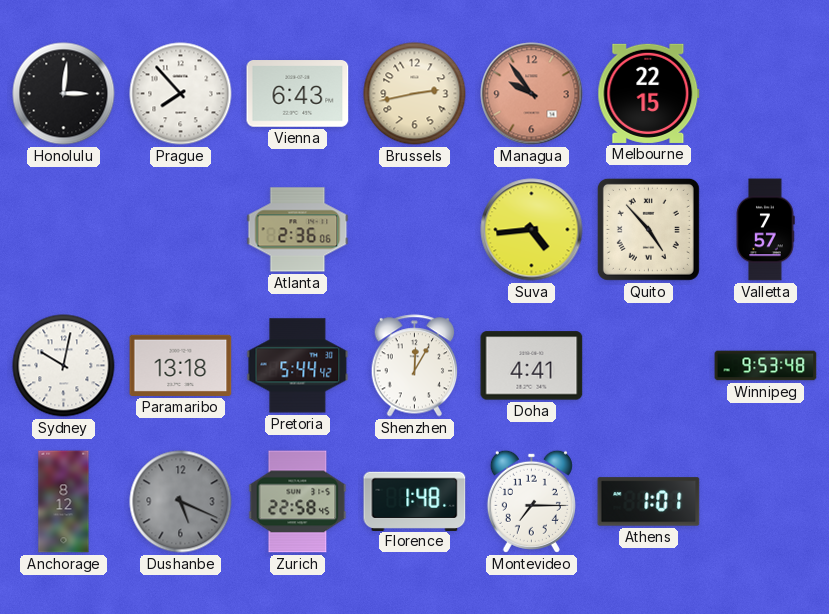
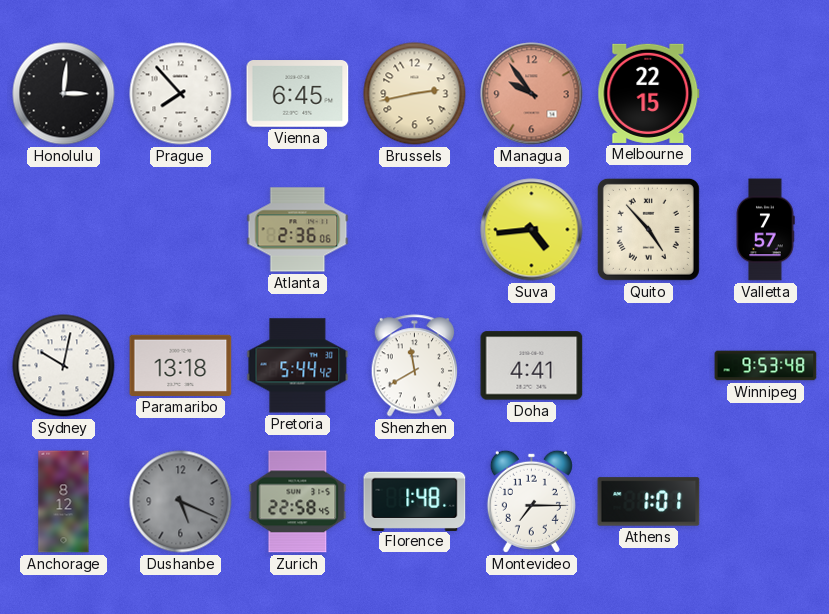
Vienna: 6:43 -> 6:45 (298, 94)
Shenzhen: 12:05 -> 11:40 (415, 366)
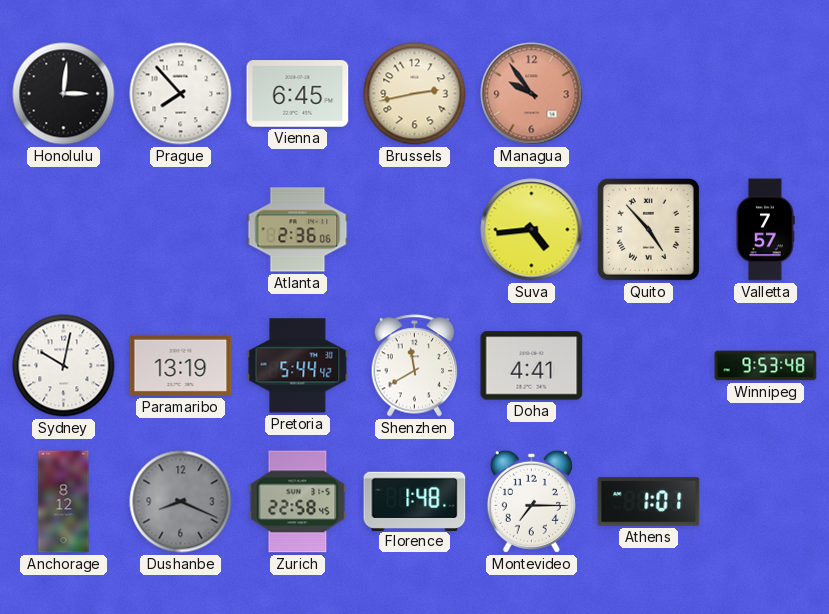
Melbourne: 22:15 -> none (649, 93)
Paramaribo: 13:18 -> 13:19 (181, 365)
Dushanbe: 5:19 -> 8:19 (181, 502)
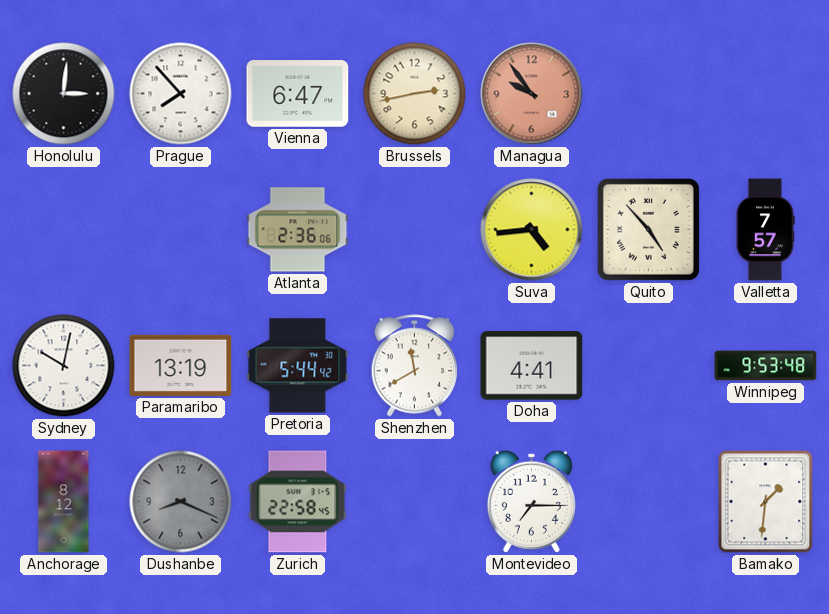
Vienna: 6:45 -> 6:47 (298, 94)
Florence: 1:48 -> none (415, 501)
Athens: 1:01 -> none (649, 502)
Bamako: none -> 1:31 (766, 502)
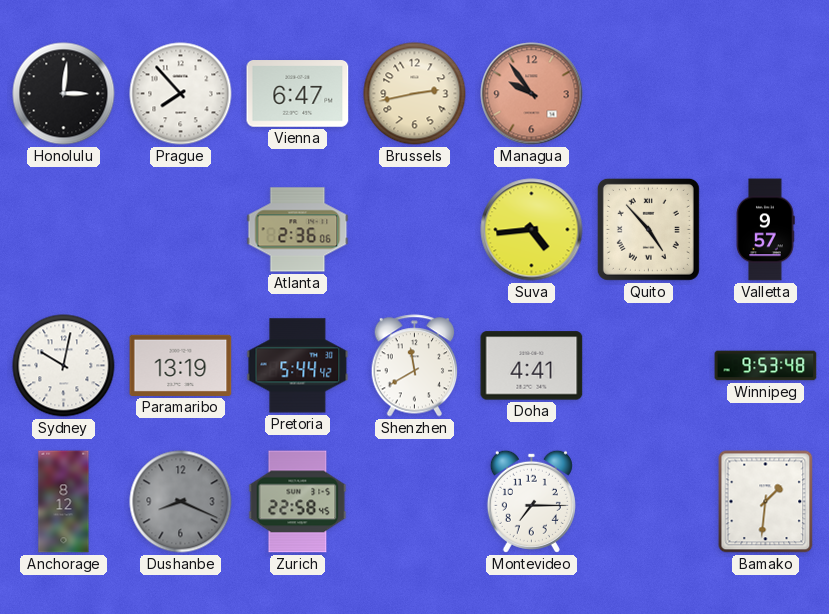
Valletta: 7:57 -> 9:57 (765, 230)
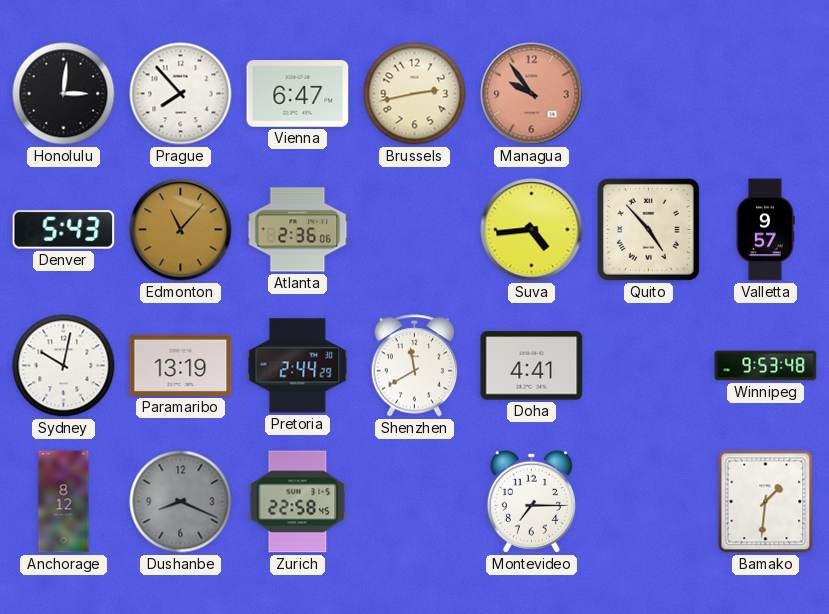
Denver: none -> 5:43 (64, 230)
Edmonton: none -> 11:07 (181, 230)
Pretoria: 5:44 -> 2:44 (298, 366)
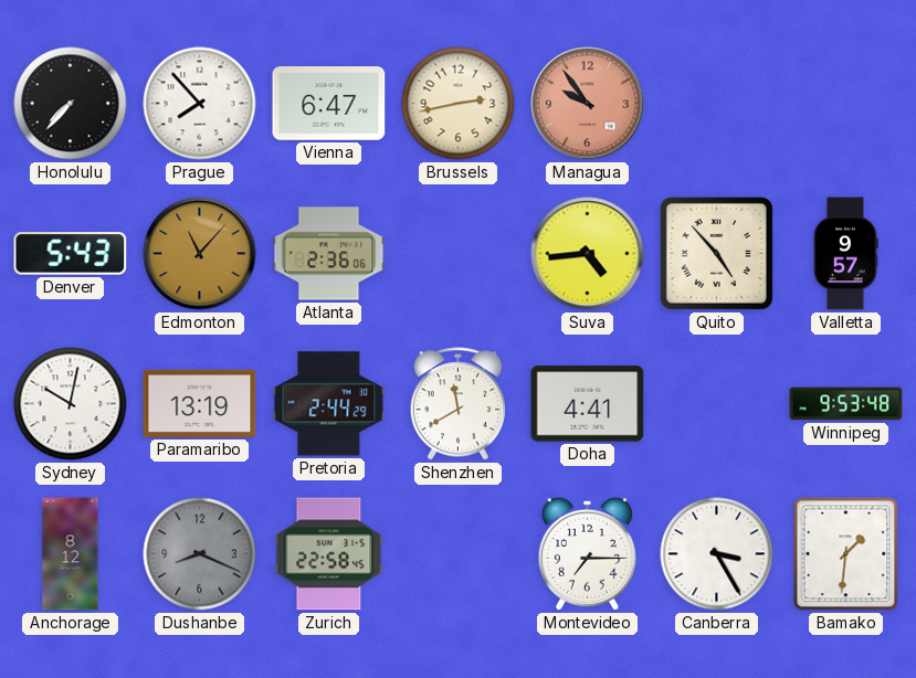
Honolulu: 3:01 -> 7:37 (71, 104)
Canberra: none -> 3:25 (717, 554)
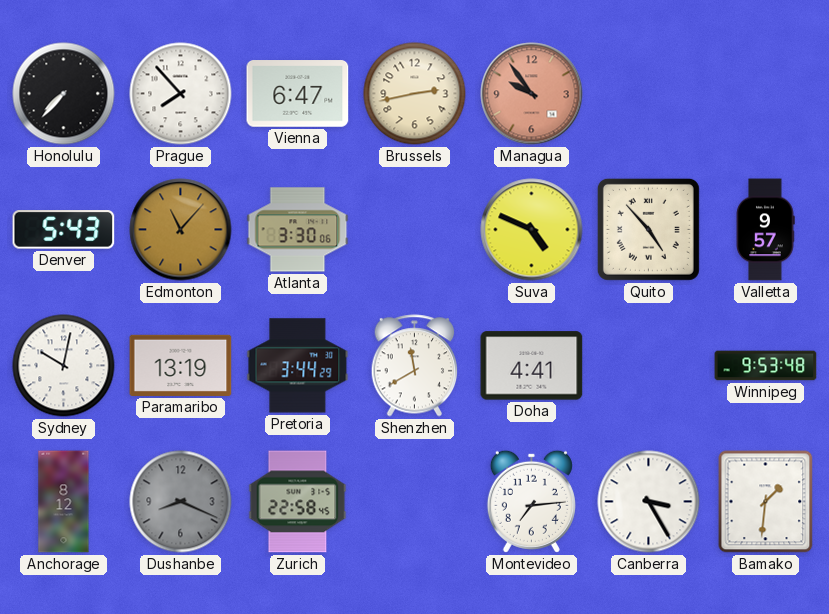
Atlanta: 2:36 -> 3:30 (298, 230)
Suva: 4:44 -> 4:49 (532, 230)
Pretoria: 2:44 -> 3:44 (298, 366)
Montevideo: 7:15 -> 7:14 (531, 501)
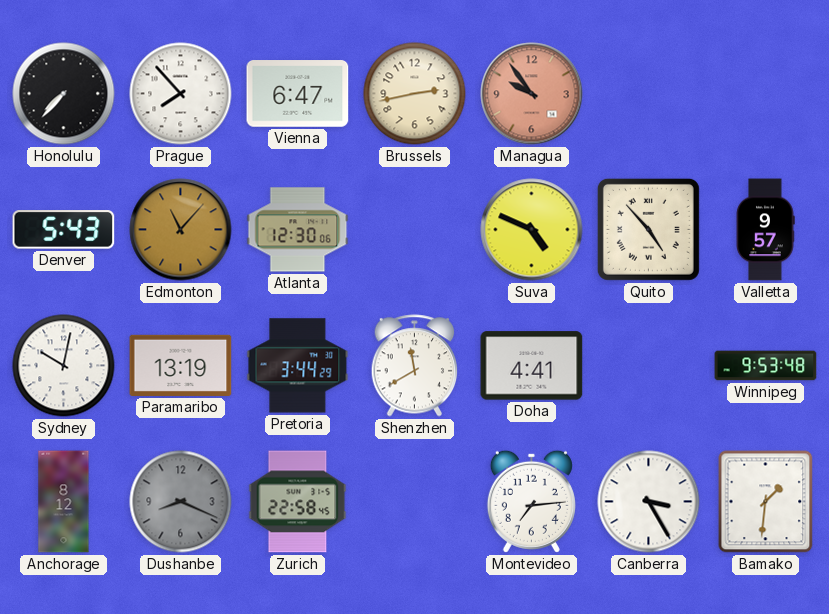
Atlanta: 3:30 -> 12:30 (298, 230)
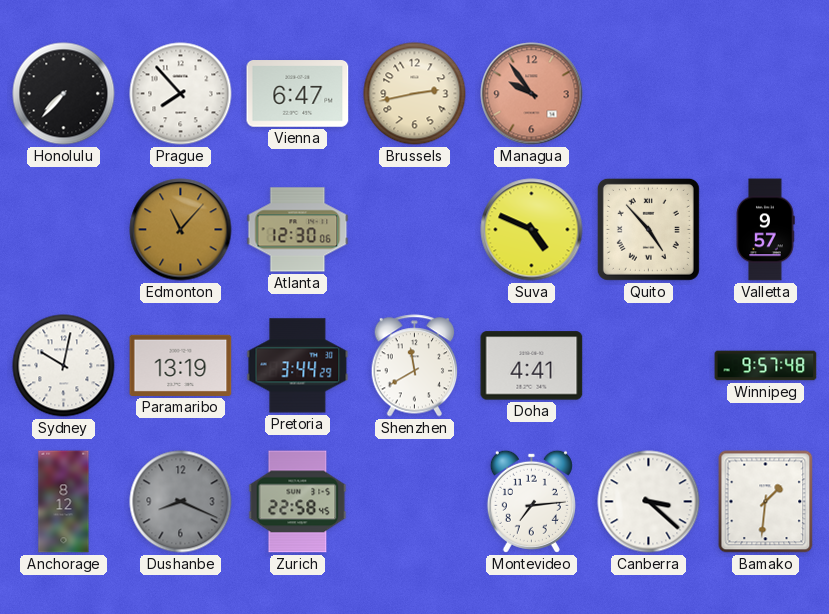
Denver: 5:43 -> none (64, 230)
Winnipeg: 9:53 -> 9:57 (766, 366)
Canberra: 3:25 -> 3:22 (649, 502)
